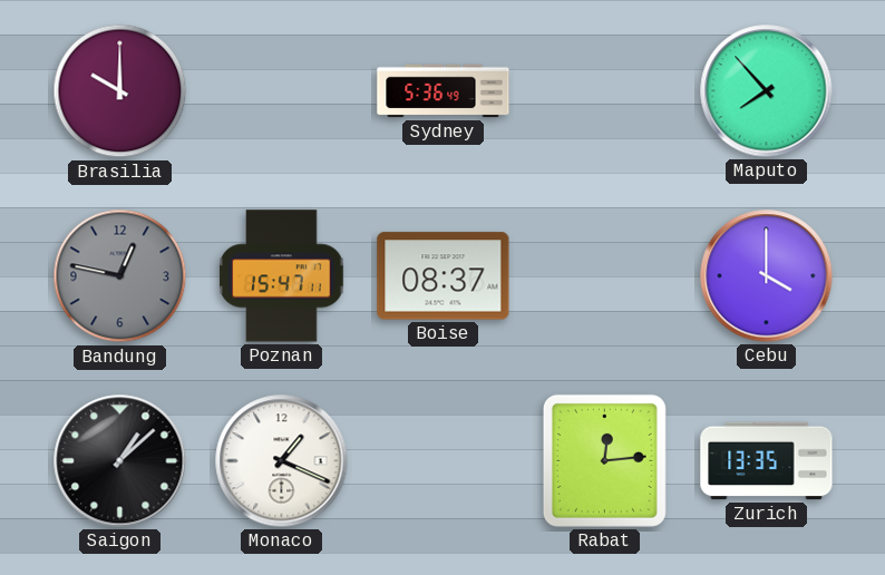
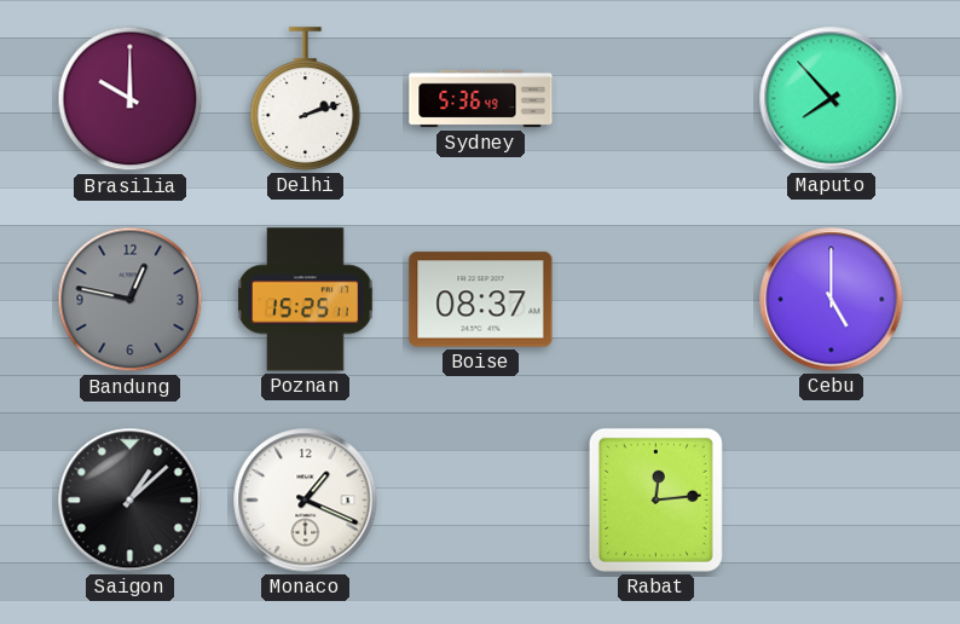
Delhi: none -> 2:12 (306, 99)
Poznan: 15:47 -> 15:25 (306, 300)
Cebu: 4:00 -> 5:00 (832, 300)
Zurich: 13:35 -> none (767, 461)
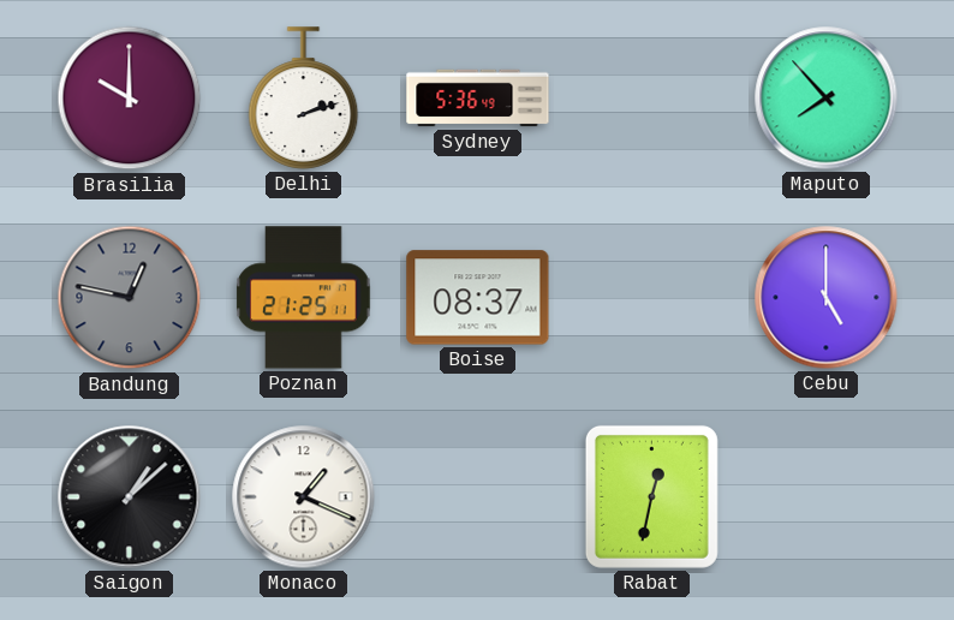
Poznan: 15:25 -> 21:25 (304, 298)
Rabat: 12:14 -> 12:32 (651, 496)
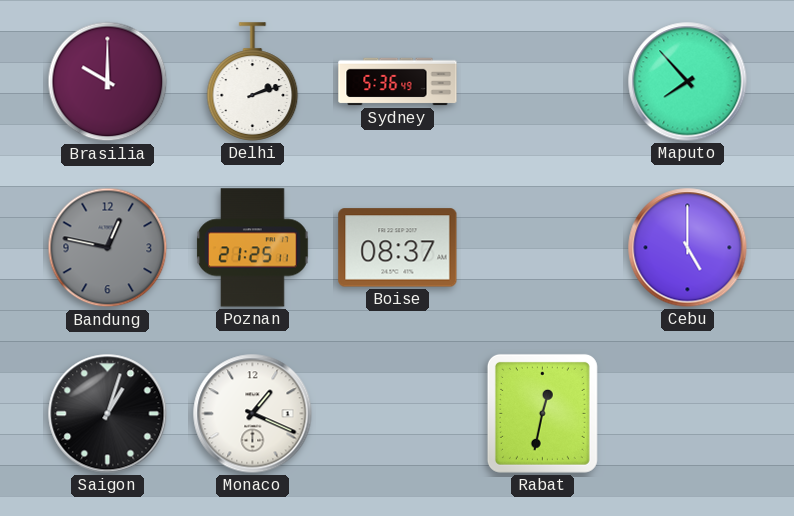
Saigon: 1:08 -> 1:03 (108, 414)
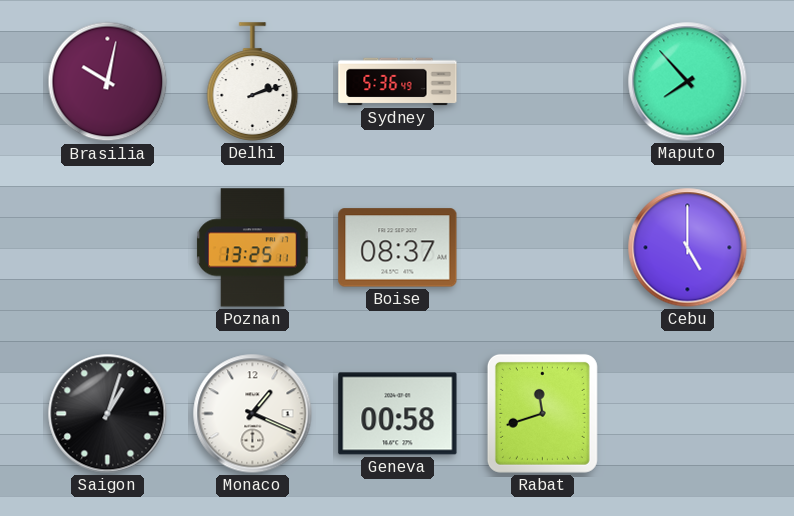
Brasilia: 10:00 -> 10:02 (108, 82)
Bandung: 12:47 -> none (108, 248)
Poznan: 21:25 -> 13:25 (253, 248)
Geneva: none -> 00:58 (398, 414)
Rabat: 12:32 -> 11:42 (542, 413)
